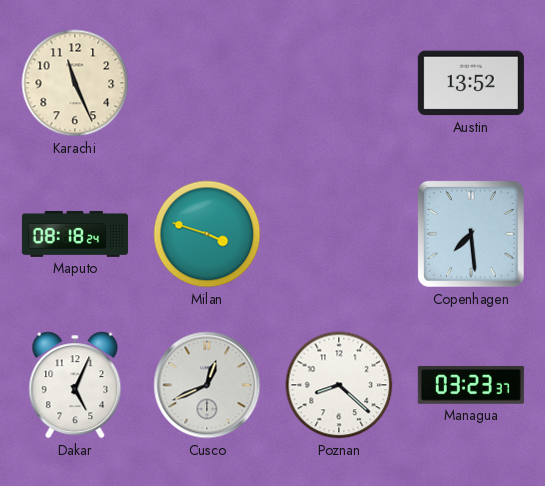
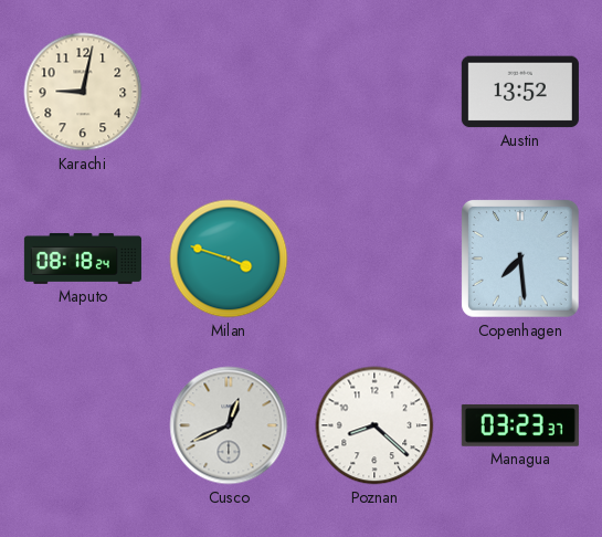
Karachi: 11:26 -> 9:02 (83, 92)
Dakar: 5:04 -> none (75, 385)
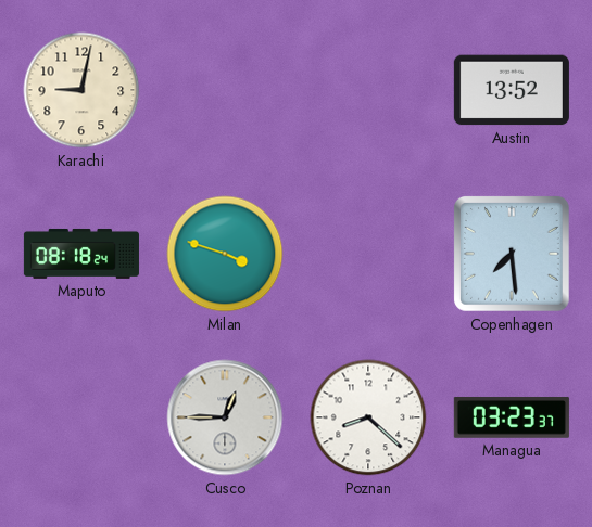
Cusco: 12:41 -> 12:45 (225, 417)
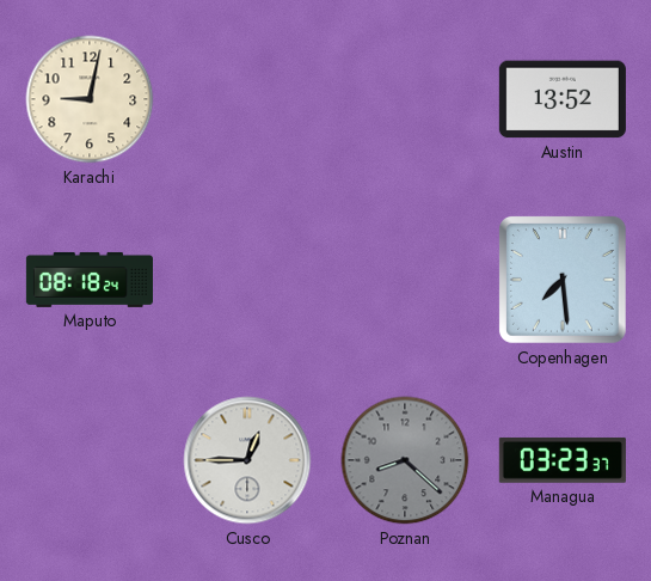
Milan: 3:48 -> none (225, 254)
Poznan dial: white -> grey (405, 460)
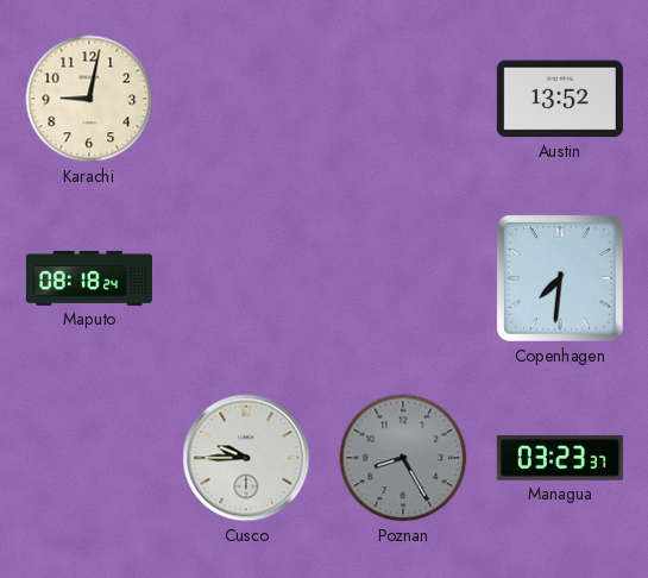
Copenhagen: 7:29 -> 7:31 (560, 278)
Cusco: 12:45 -> 9:45 (246, 458)
Poznan: 8:22 -> 8:25 (403, 458)
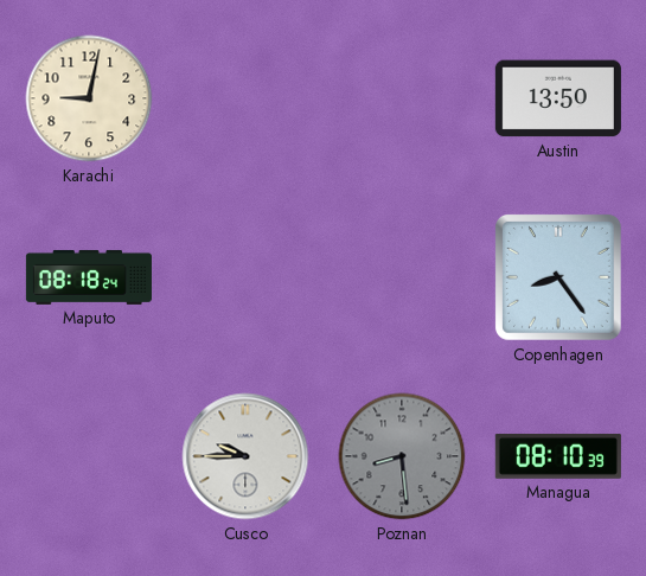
Austin: 13:52 -> 13:50 (558, 98)
Copenhagen: 7:31 -> 8:24 (558, 277)
Poznan: 8:25 -> 8:29 (402, 456)
Managua: 03:23 -> 08:10 (558, 456)
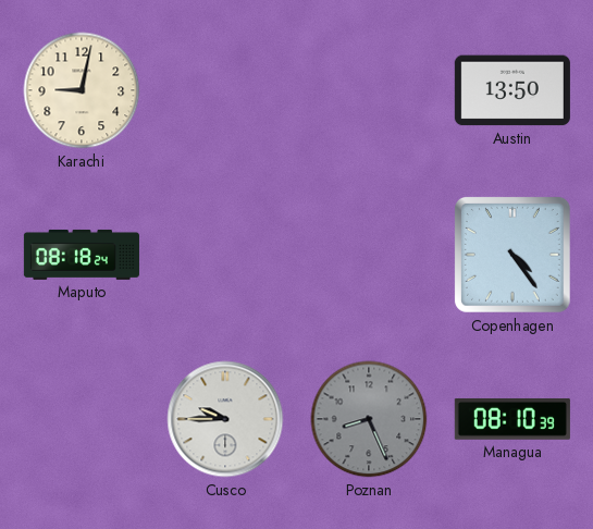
Copenhagen: 8:24 -> 4:24 (512, 255)
Poznan: 8:29 -> 8:26 (369, 419)
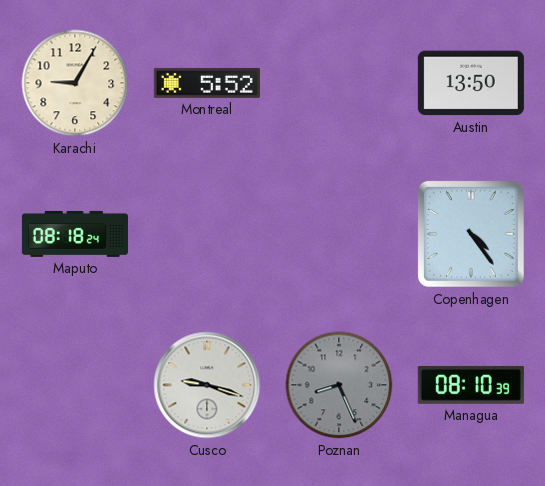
Karachi: 9:02 -> 9:05 (75, 83)
Montreal: none -> 5:52 (207, 83)
Cusco: 9:45 -> 9:18 (207, 385)
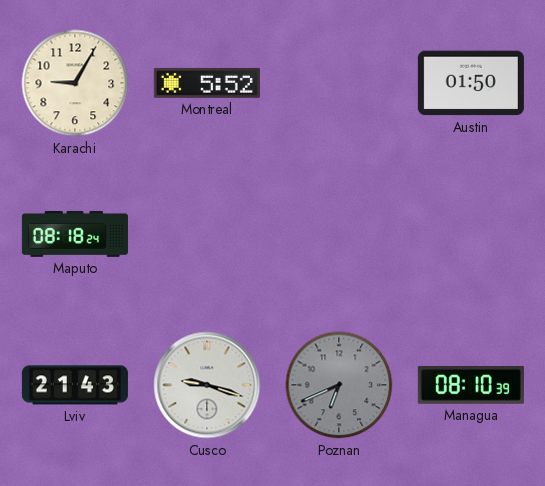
Austin: 13:50 -> 01:50 (471, 83)
Copenhagen: 4:24 -> none (471, 234)
Lviv: none -> 21:43 (75, 385)
Poznan: 8:26 -> 6:41 (339, 385)
